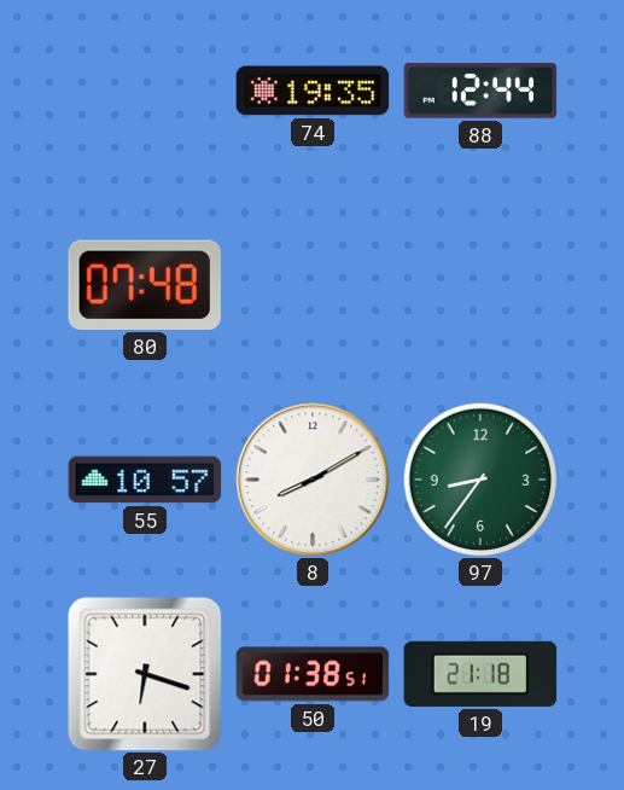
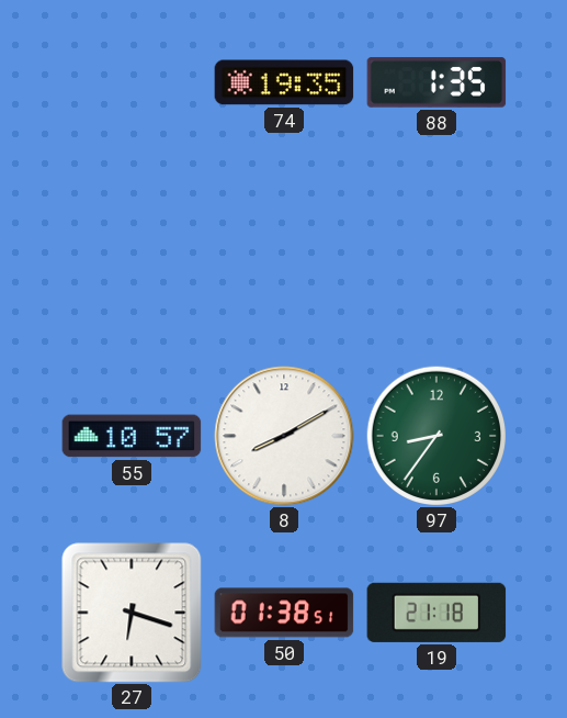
88: 12:44 -> 1:35 (436, 82)
80: 07:48 -> none (145, 285)
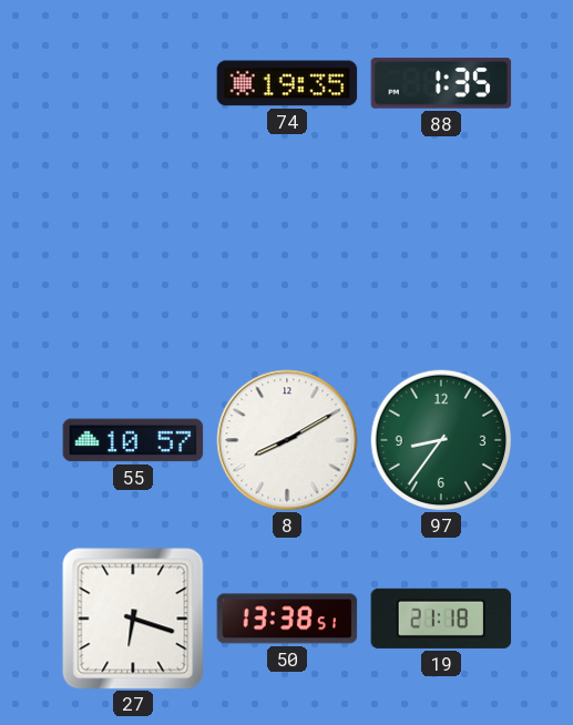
50: 01:38 -> 13:38 (287, 619)
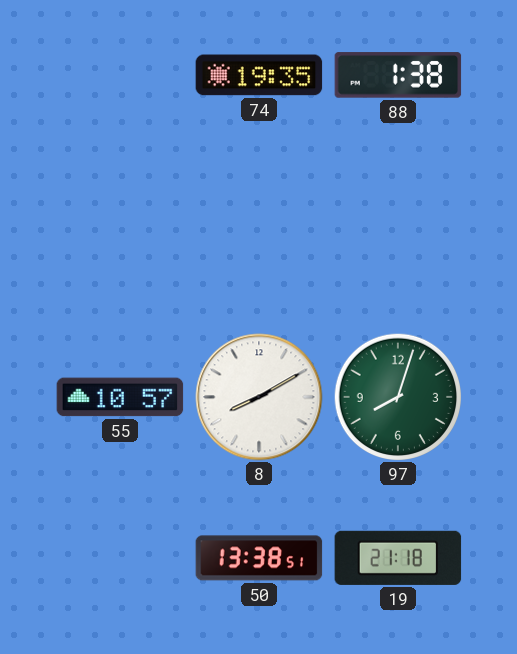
88: 1:35 -> 1:38 (398, 75)
97: 8:36 -> 8:03 (397, 396)
27: 6:18 -> none (133, 619)
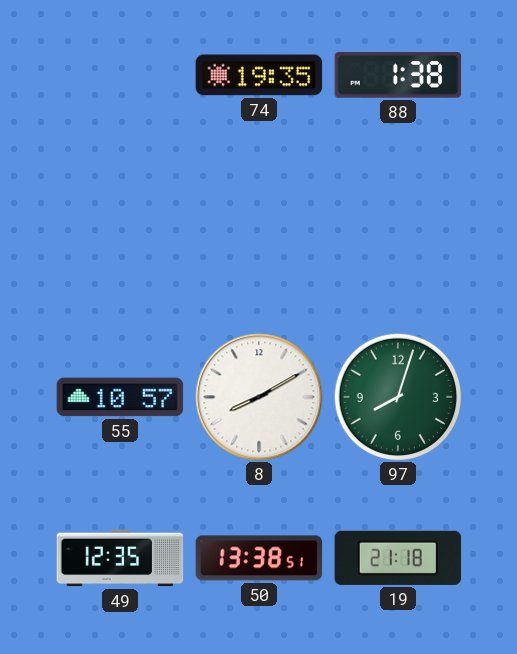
49: none -> 12:35 (120, 558)
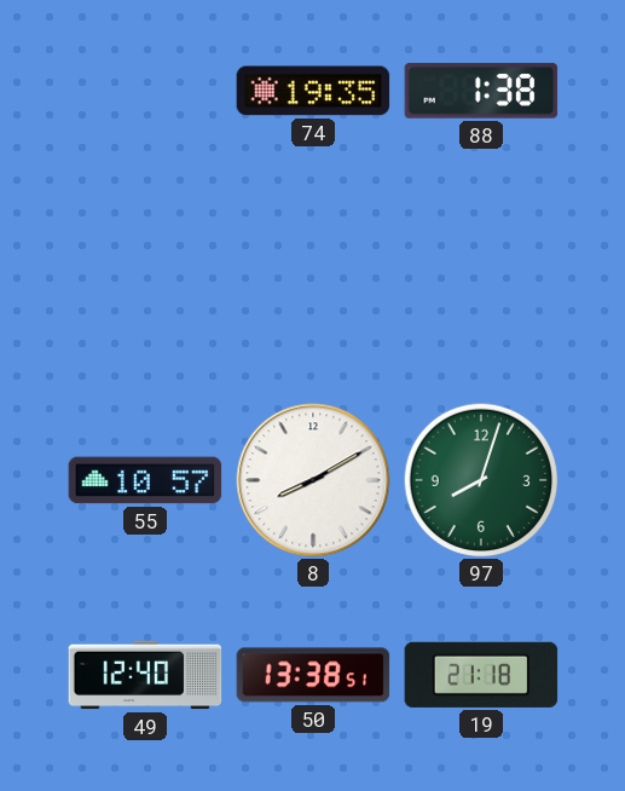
49: 12:35 -> 12:40 (145, 675)
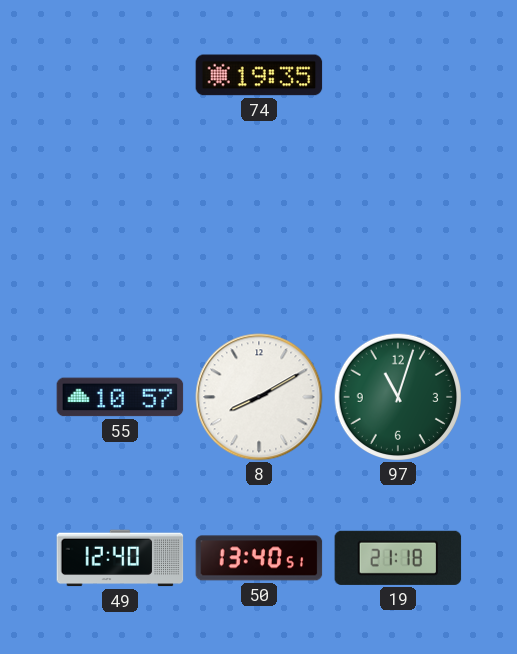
88: 1:38 -> none (481, 91)
97: 8:03 -> 11:03 (397, 396)
50: 13:38 -> 13:40 (259, 558)
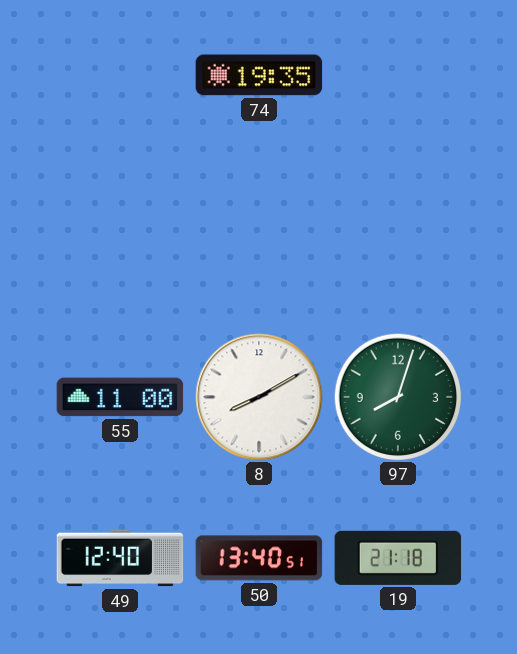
55: 10:57 -> 11:00 (120, 397)
97: 11:03 -> 8:03 (397, 396)
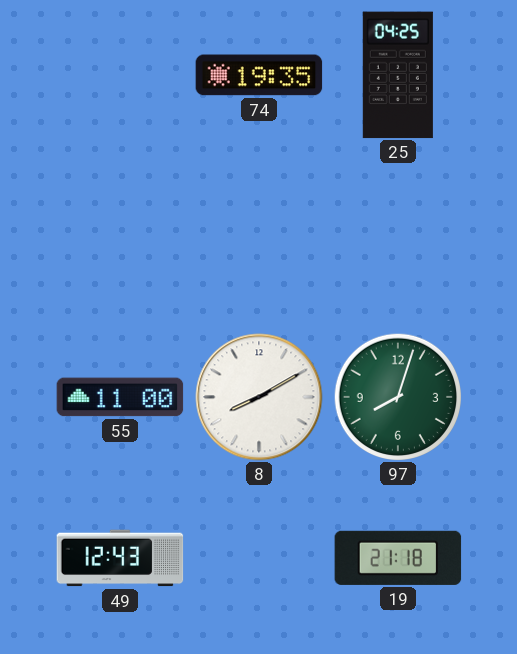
25: none -> 04:25 (398, 75)
49: 12:40 -> 12:43 (120, 558)
50: 13:40 -> none (259, 558)
